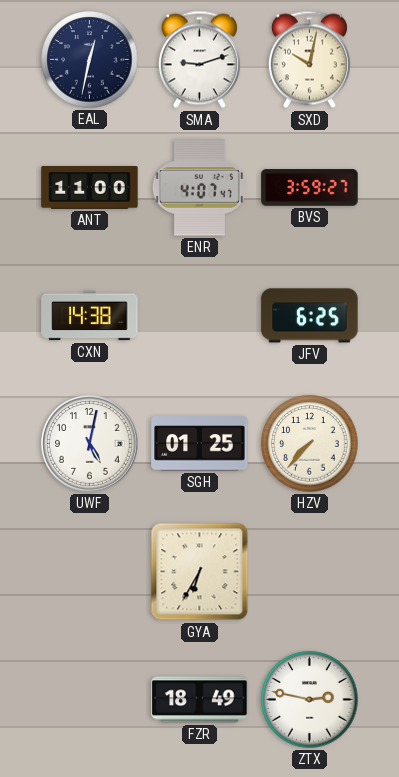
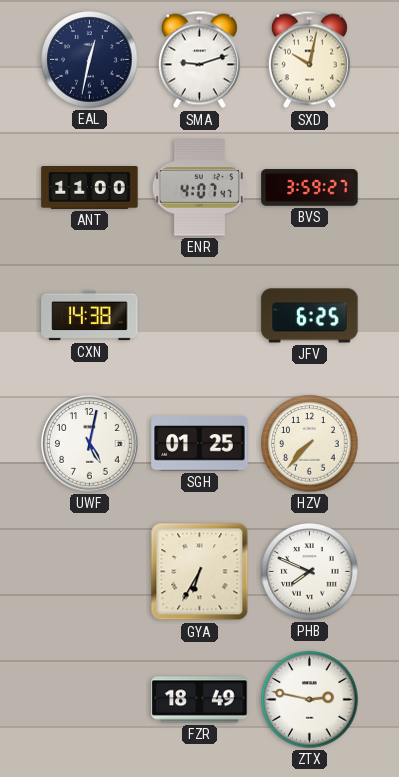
PHB: none -> 7:49 (310, 572)
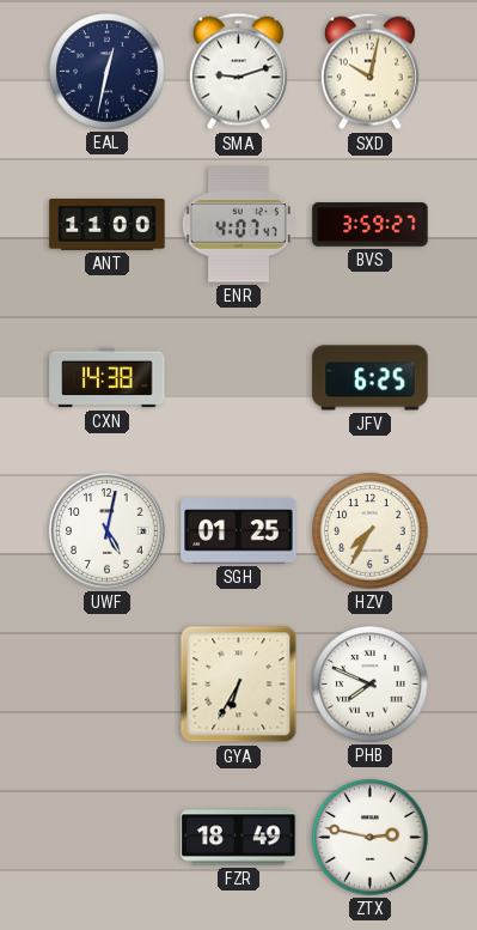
HZV: 7:37 -> 7:35 (371, 531)
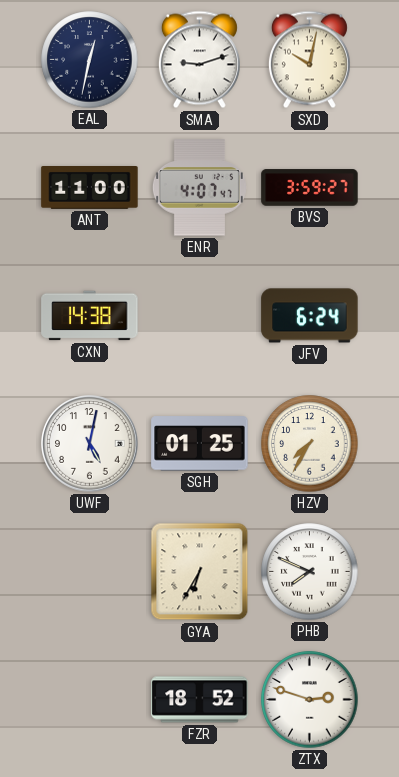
JFV: 6:25 -> 6:24 (310, 316)
FZR: 18:49 -> 18:52 (200, 700)
ZTX: 2:47 -> 2:48 (310, 700)
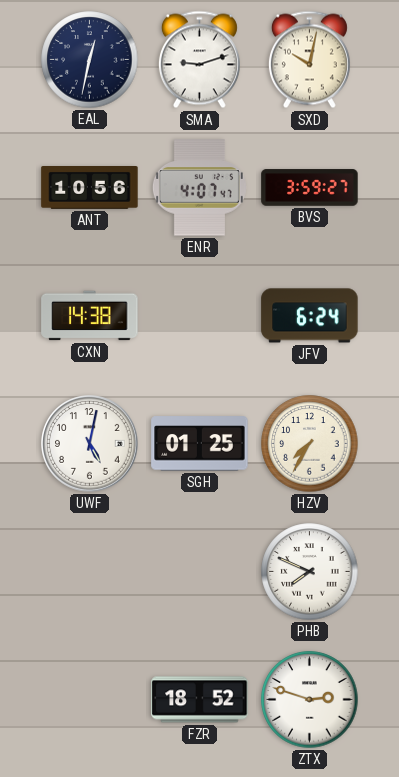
ANT: 11:00 -> 10:56 (90, 188)
GYA: 6:35 -> none (200, 572)
